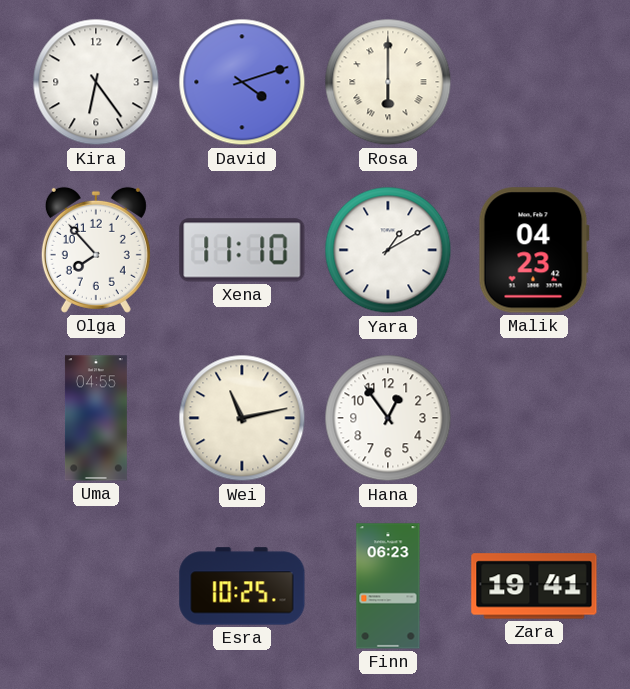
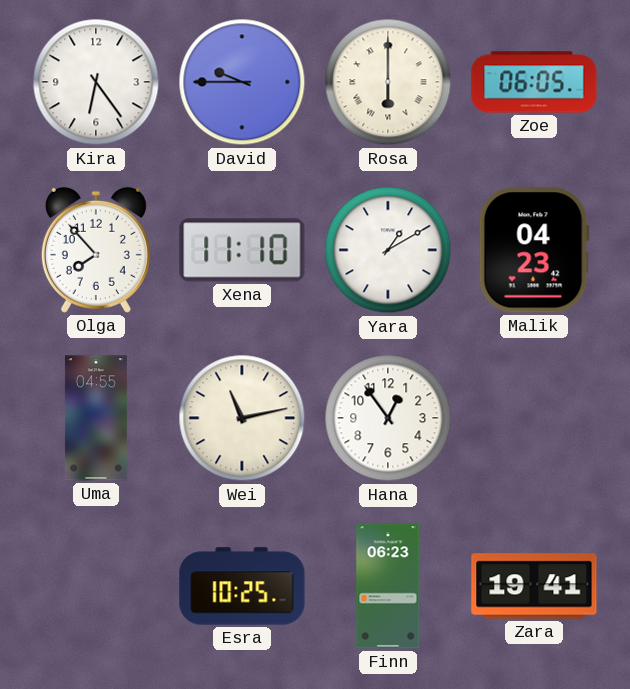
David: 4:12 -> 9:45 (242, 82)
Zoe: none -> 06:05 (534, 82)
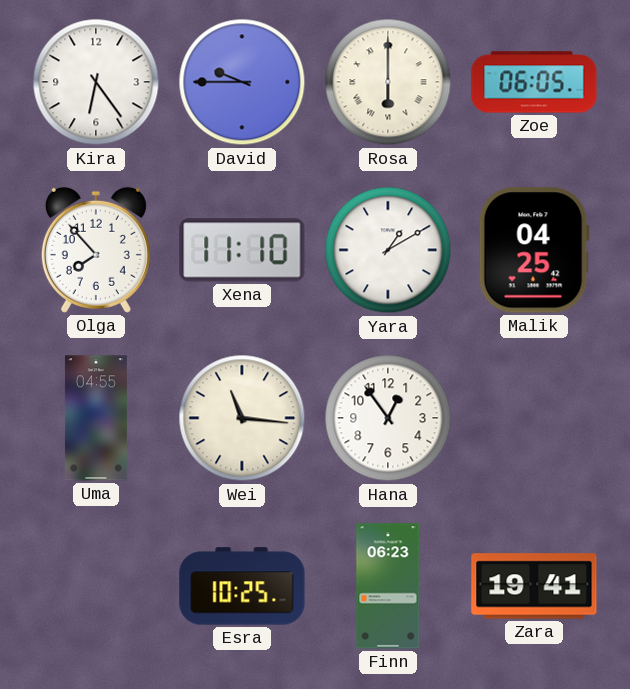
Malik: 04:23 -> 04:25 (534, 250)
Wei: 11:13 -> 11:16 (242, 418)
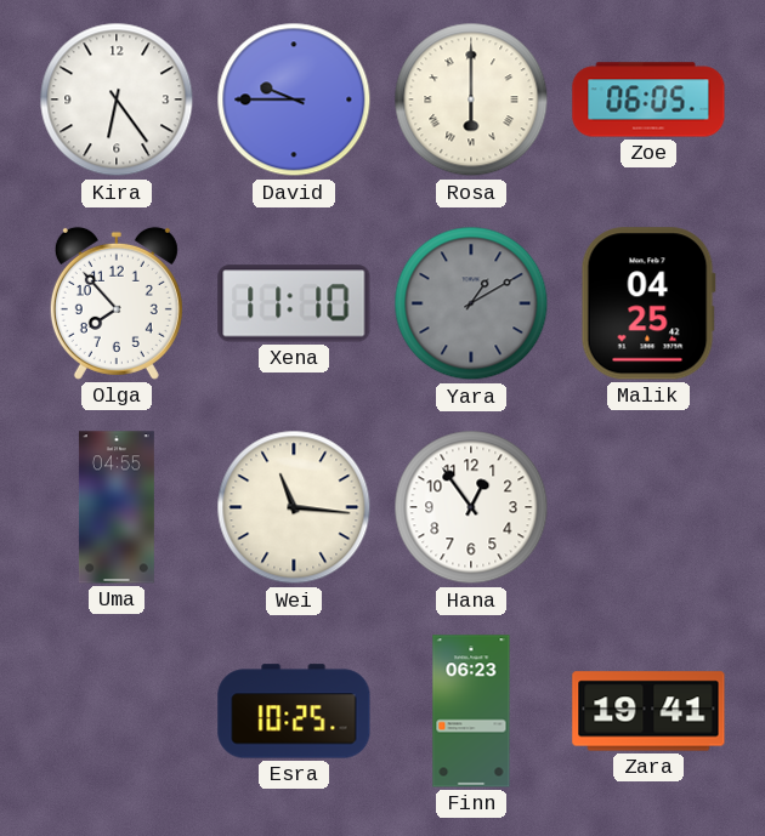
Yara dial: white -> grey (471, 303)
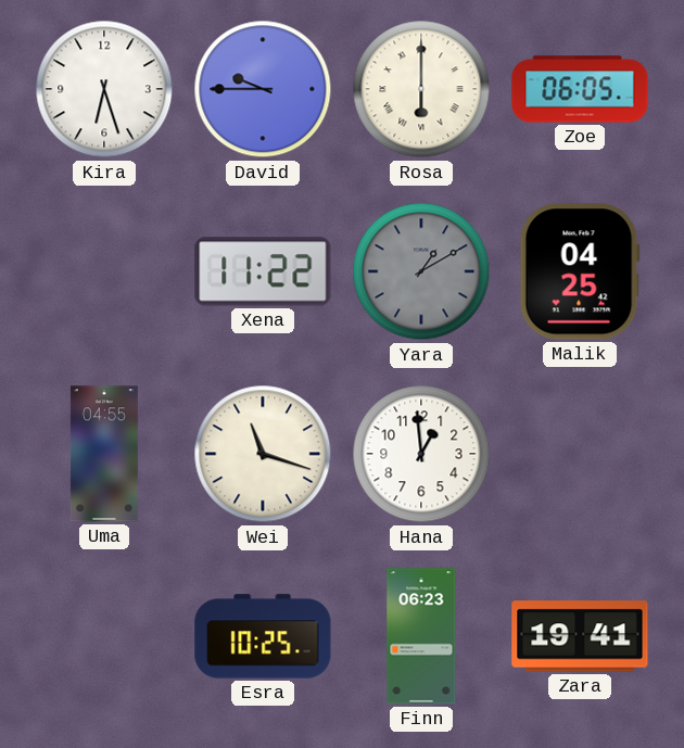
Kira: 6:24 -> 6:27 (104, 89)
Olga: 7:53 -> none (117, 303)
Xena: 11:10 -> 11:22 (263, 271)
Wei: 11:16 -> 11:18 (263, 454)
Hana: 12:54 -> 12:59 (421, 454)
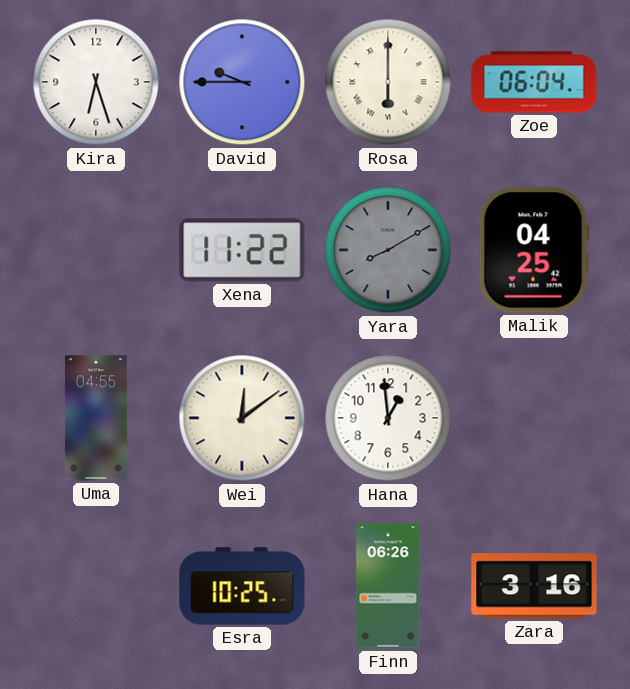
Zoe: 06:05 -> 06:04 (534, 82)
Yara: 1:10 -> 8:10 (388, 250)
Wei: 11:18 -> 12:09 (242, 418)
Finn: 06:23 -> 06:26 (388, 586)
Zara: 19:41 -> 3:16 (534, 586)
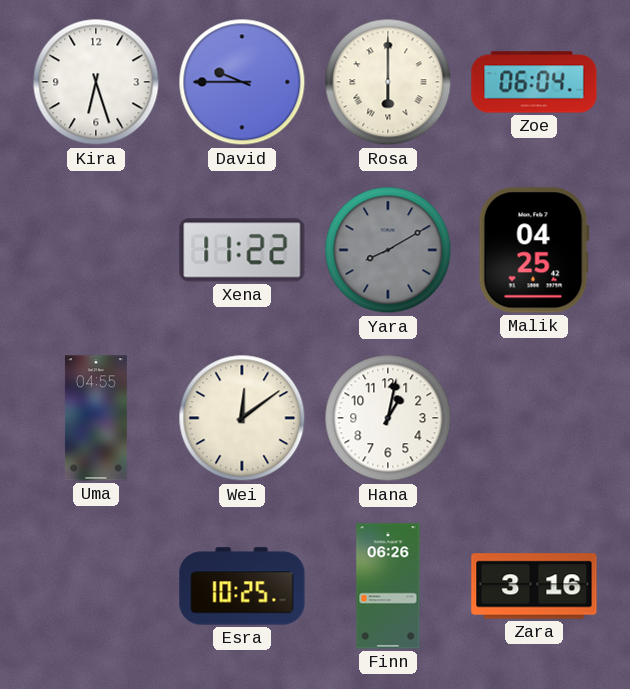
Hana: 12:59 -> 1:02 (388, 418)
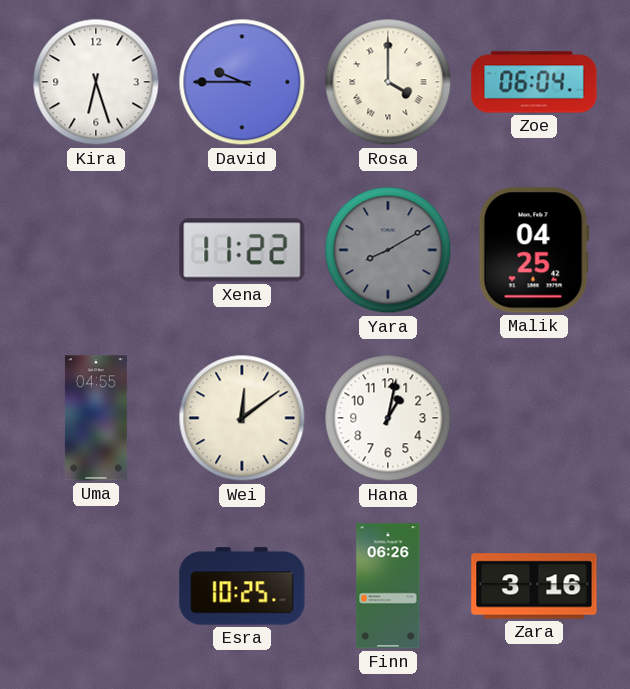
Rosa: 6:00 -> 4:00 (388, 82)
